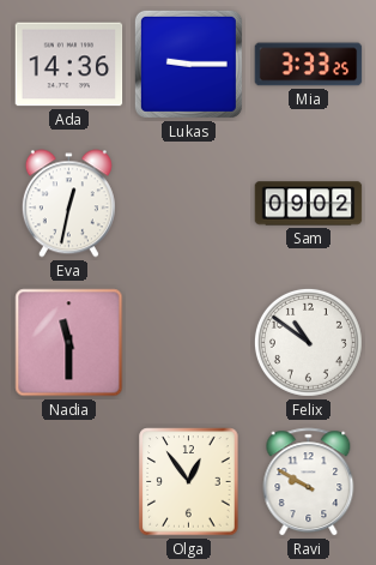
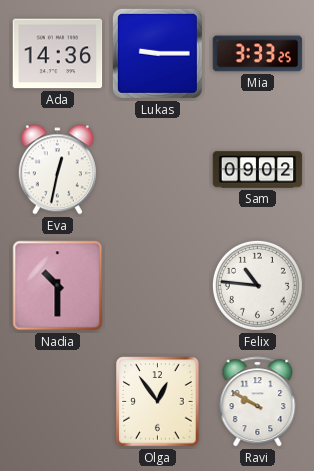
Nadia: 11:30 -> 10:30 (58, 286)
Felix: 10:51 -> 10:46 (257, 285)
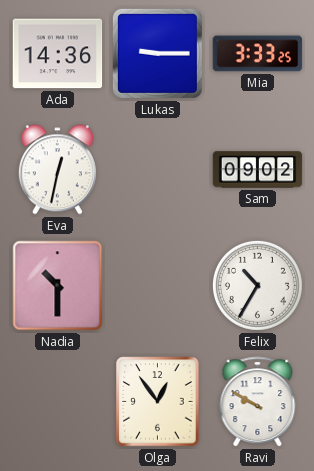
Felix: 10:46 -> 10:35 (257, 285)
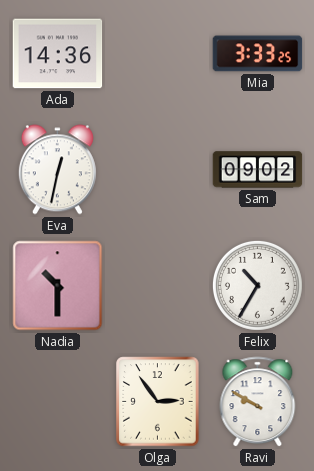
Lukas: 9:15 -> none (157, 53)
Olga: 12:54 -> 2:54 (158, 402)
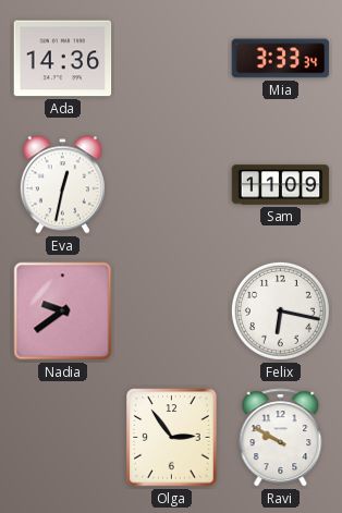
Mia: 3:33:25 -> 3:33:34 (281, 59)
Sam: 09:02 -> 11:09 (281, 185)
Nadia: 10:30 -> 9:39 (63, 312)
Felix: 10:35 -> 6:17 (280, 310)
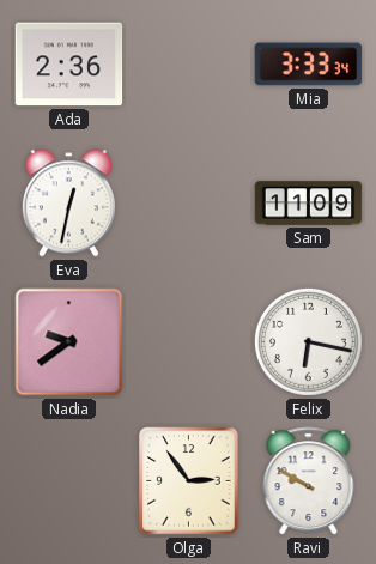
Ada: 14:36 -> 2:36 (69, 65)
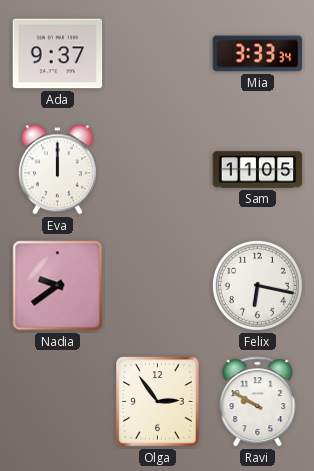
Ada: 2:36 -> 9:37 (58, 54)
Eva: 12:32 -> 12:00 (57, 170)
Sam: 11:09 -> 11:05 (258, 170)
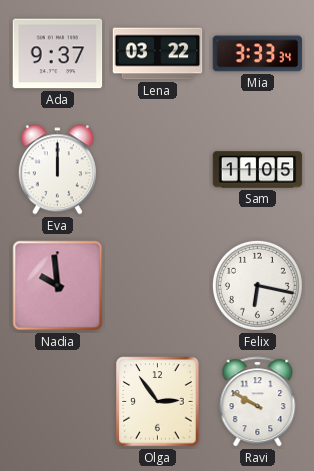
Lena: none -> 03:22 (158, 54)
Nadia: 9:39 -> 9:59 (58, 286)
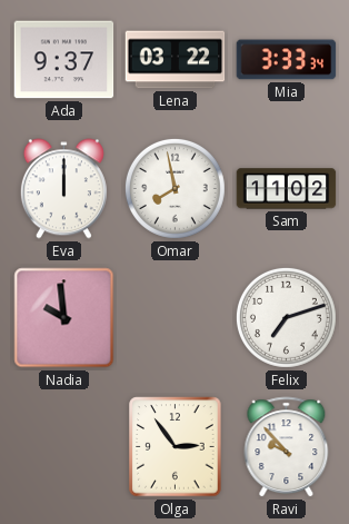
Omar: none -> 7:58 (174, 188)
Sam: 11:05 -> 11:02 (287, 189)
Felix: 6:17 -> 7:12 (286, 317)
Ravi: 9:50 -> 9:53 (287, 447)
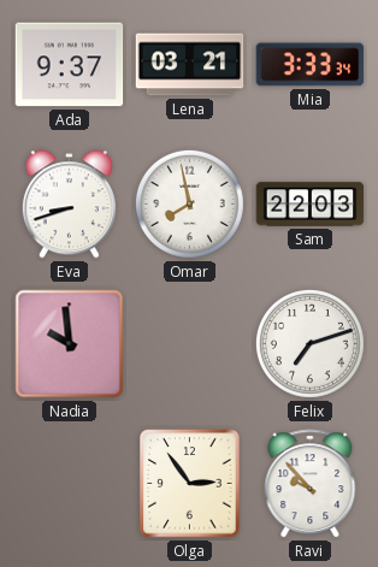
Lena: 03:22 -> 03:21 (190, 65)
Eva: 12:00 -> 8:42 (69, 205)
Sam: 11:02 -> 22:03 (311, 205)
